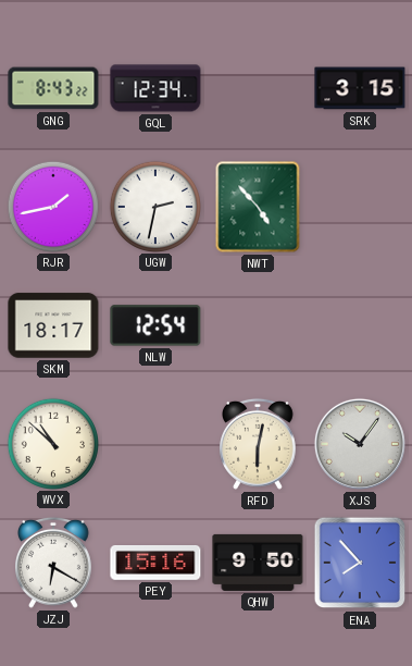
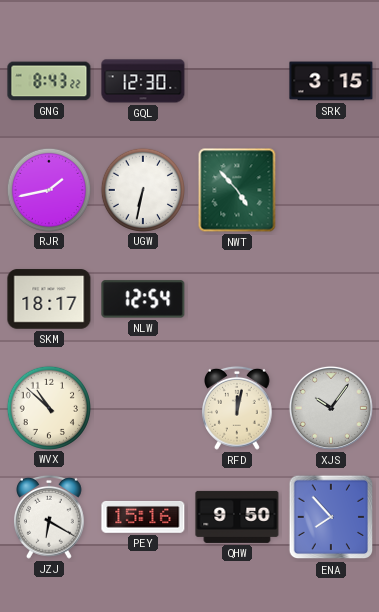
GQL: 12:34 -> 12:30 (143, 81)
UGW: 2:32 -> 6:32 (142, 189)
RFD: 6:02 -> 12:02 (238, 408)
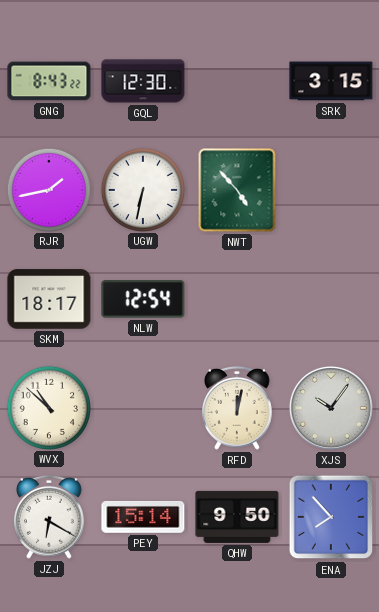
PEY: 15:16 -> 15:14 (143, 517)
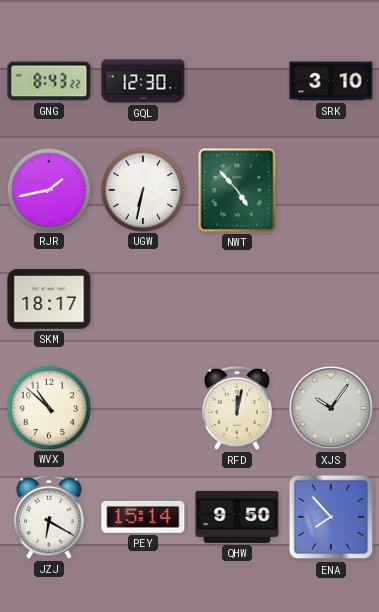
SRK: 3:15 -> 3:10 (331, 81)
NLW: 12:54 -> none (143, 299)
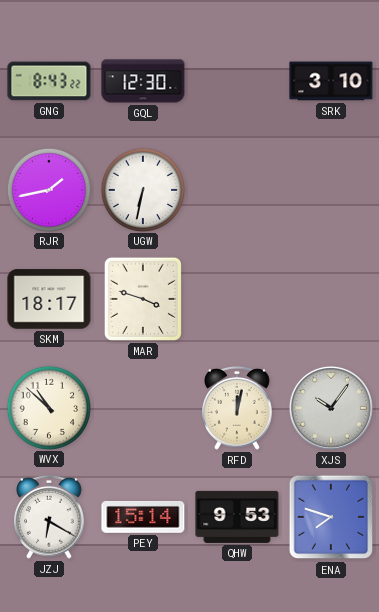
NWT: 4:53 -> none (237, 190)
MAR: none -> 3:48 (143, 299)
QHW: 9:50 -> 9:53 (237, 517)
ENA: 7:53 -> 7:48 (331, 517)
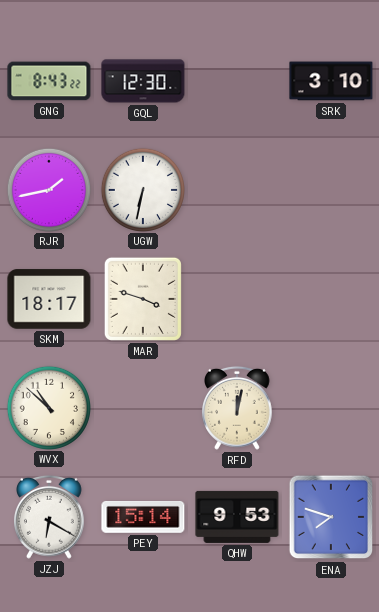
XJS: 10:06 -> none (331, 408)
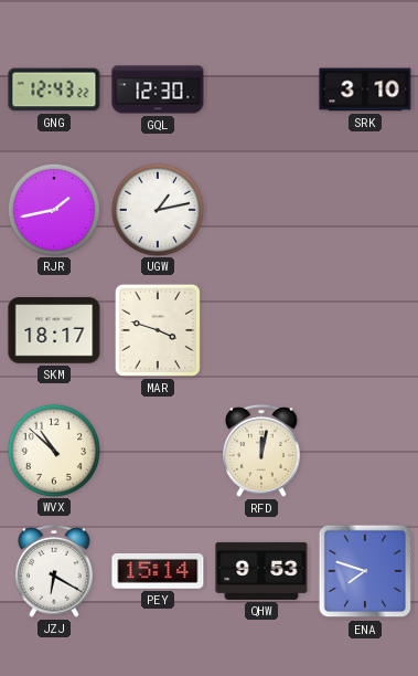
GNG: 8:43 -> 12:43 (54, 89)
UGW: 6:32 -> 1:13 (157, 209)
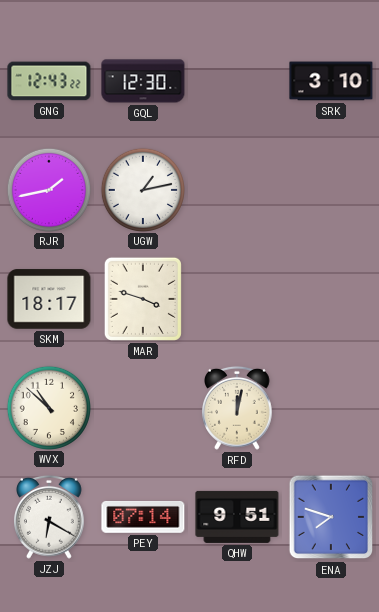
PEY: 15:14 -> 07:14 (143, 517)
QHW: 9:53 -> 9:51 (237, 517)
